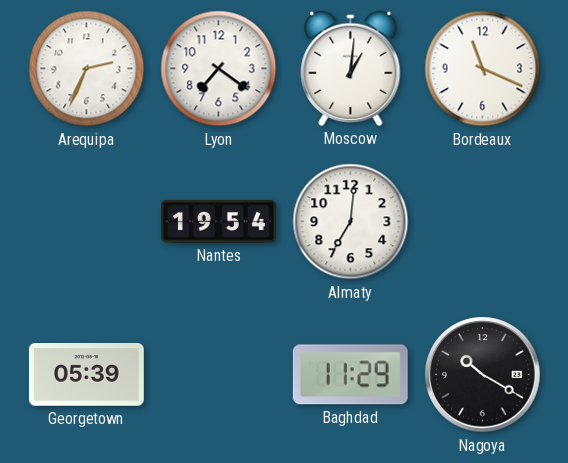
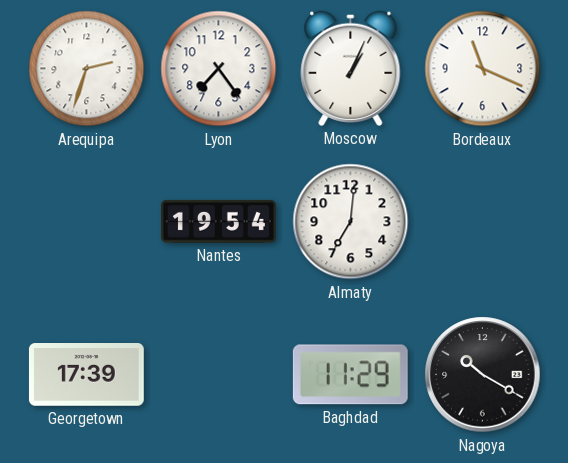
Arequipa: 2:34 -> 2:33 (87, 69)
Lyon: 7:21 -> 7:24 (219, 69)
Moscow: 1:01 -> 1:04 (351, 68)
Georgetown: 05:39 -> 17:39 (86, 375)
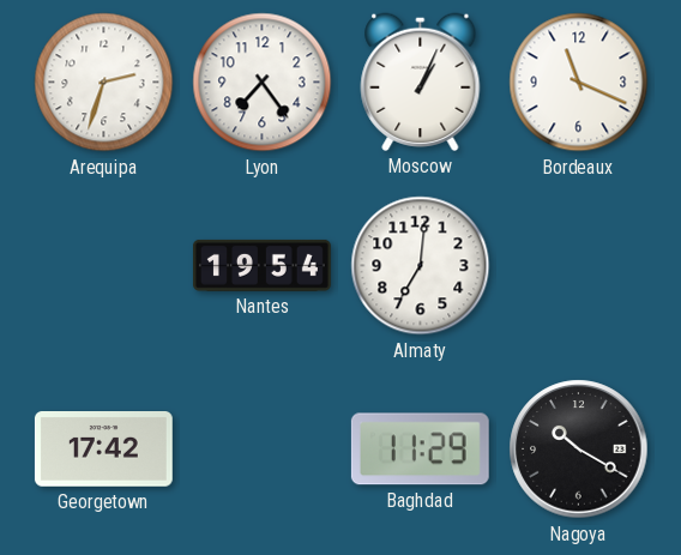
Georgetown: 17:39 -> 17:42 (103, 450)
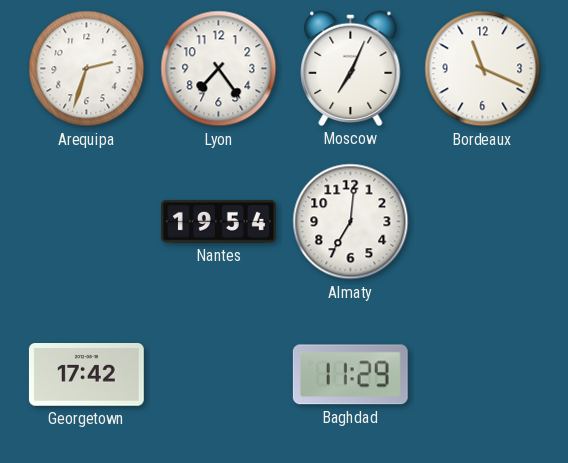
Moscow: 1:04 -> 7:04 (351, 68)
Nagoya: 10:20 -> none (579, 450)
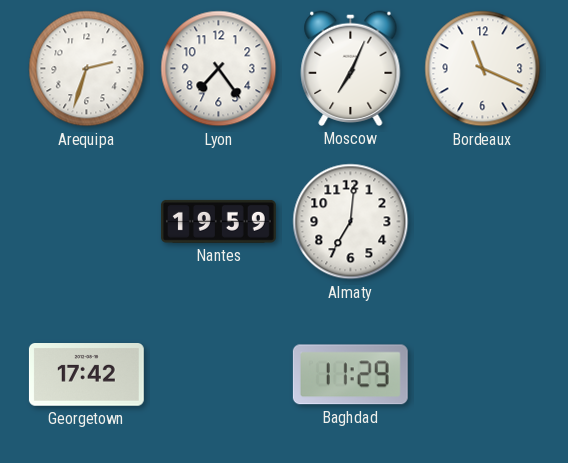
Nantes: 19:54 -> 19:59 (218, 221)
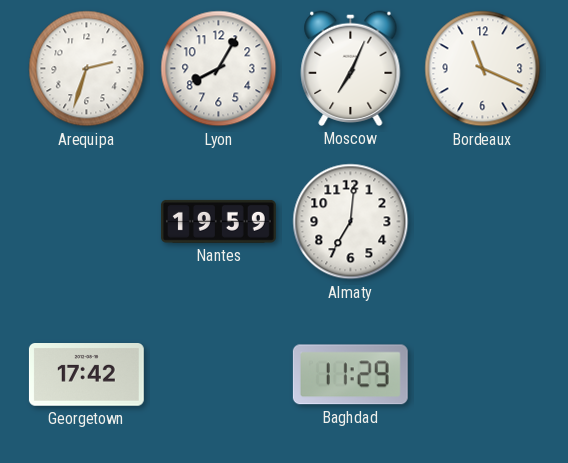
Lyon: 7:24 -> 8:05 (219, 69)
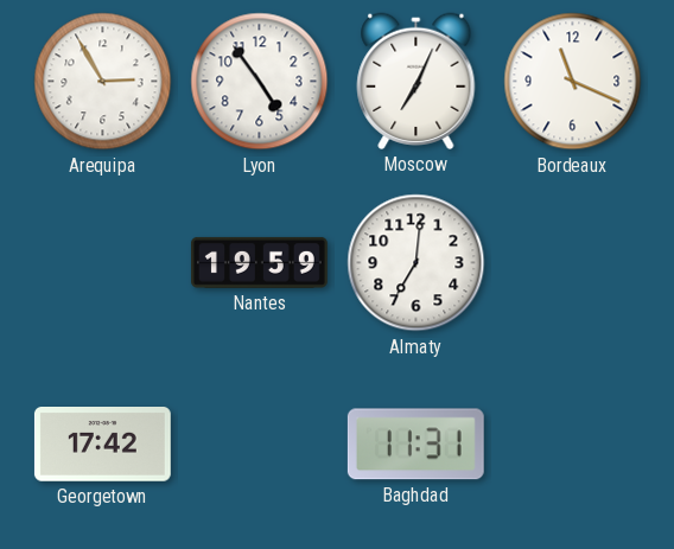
Arequipa: 2:33 -> 2:55 (103, 82)
Lyon: 8:05 -> 4:54 (260, 82)
Baghdad: 11:29 -> 11:31 (415, 445)
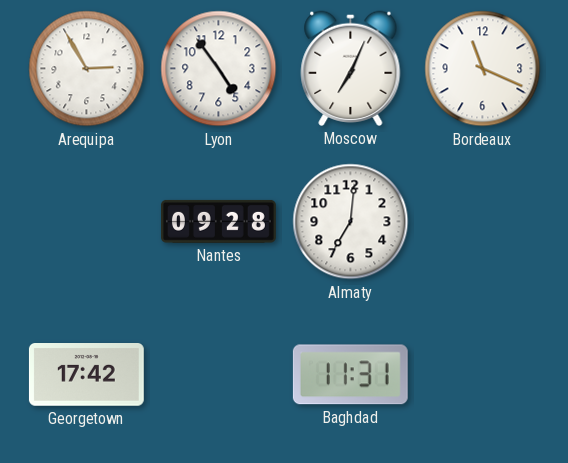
Nantes: 19:59 -> 09:28 (218, 221)
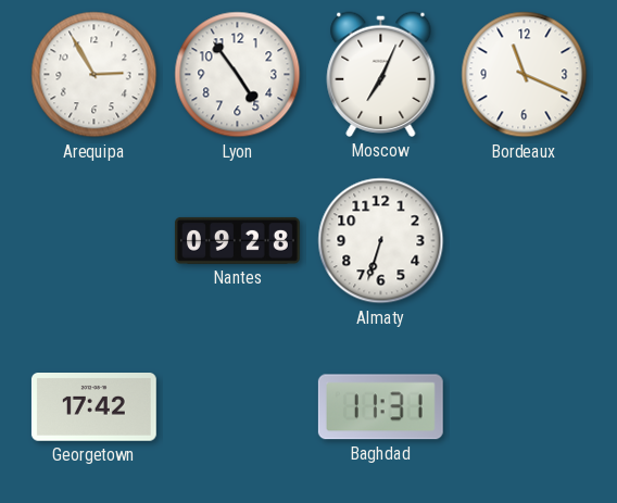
Almaty: 7:01 -> 6:33 (381, 241)
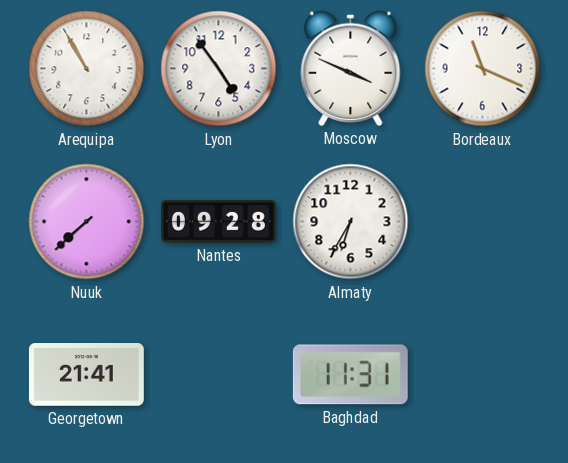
Arequipa: 2:55 -> 10:55 (87, 69)
Moscow: 7:04 -> 3:49 (351, 68)
Nuuk: none -> 7:38 (87, 222)
Almaty: 6:33 -> 6:35 (351, 222)
Georgetown: 17:42 -> 21:41 (86, 375)
